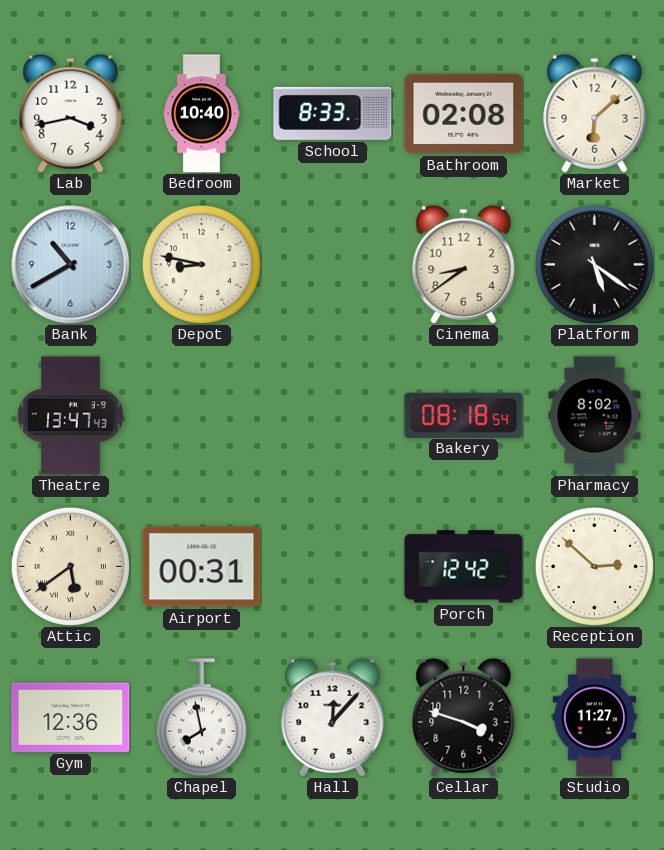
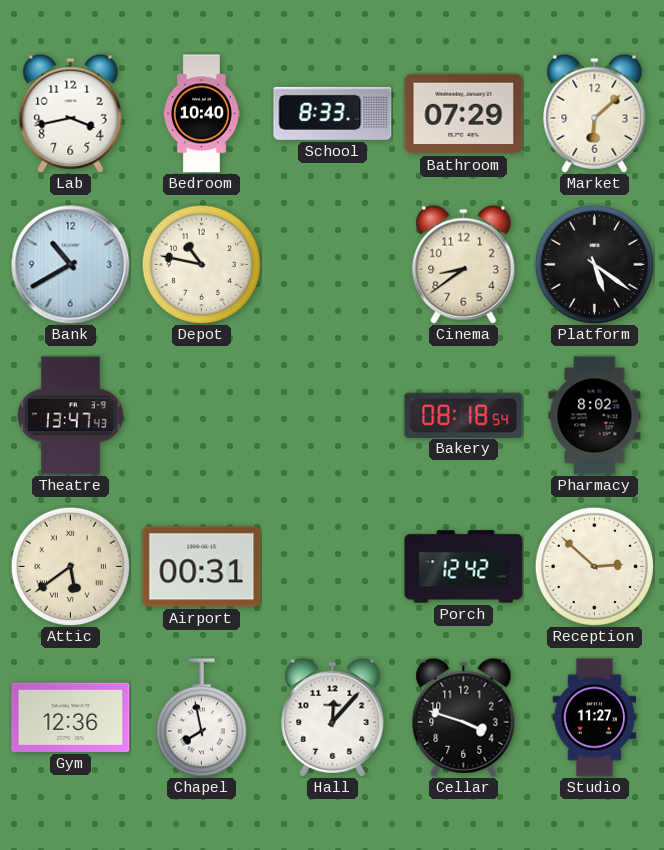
Bathroom: 02:08 -> 07:29 (464, 114)
Depot: 8:47 -> 10:47 (201, 264)
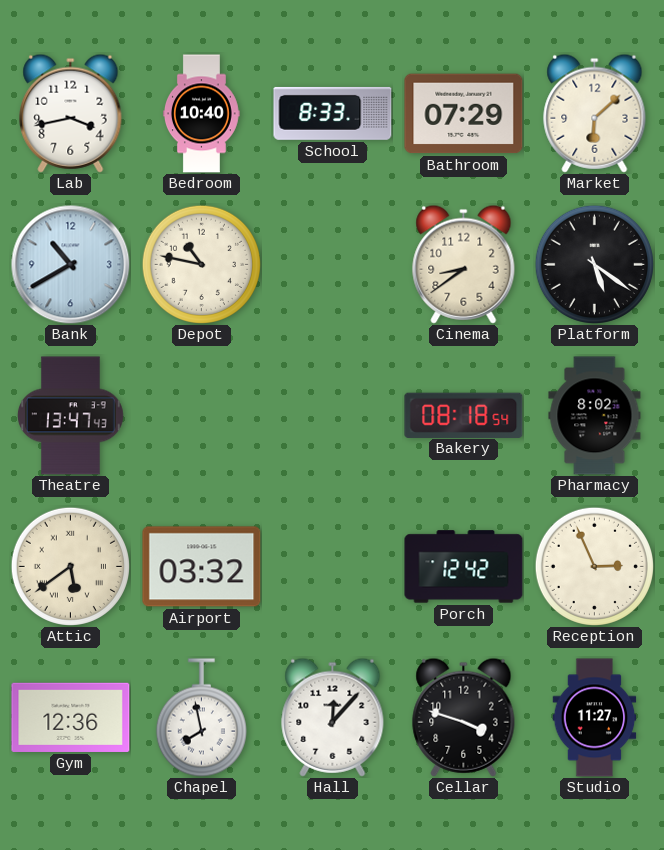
Airport: 00:31 -> 03:32 (202, 567)
Reception: 2:52 -> 2:56 (594, 566)
